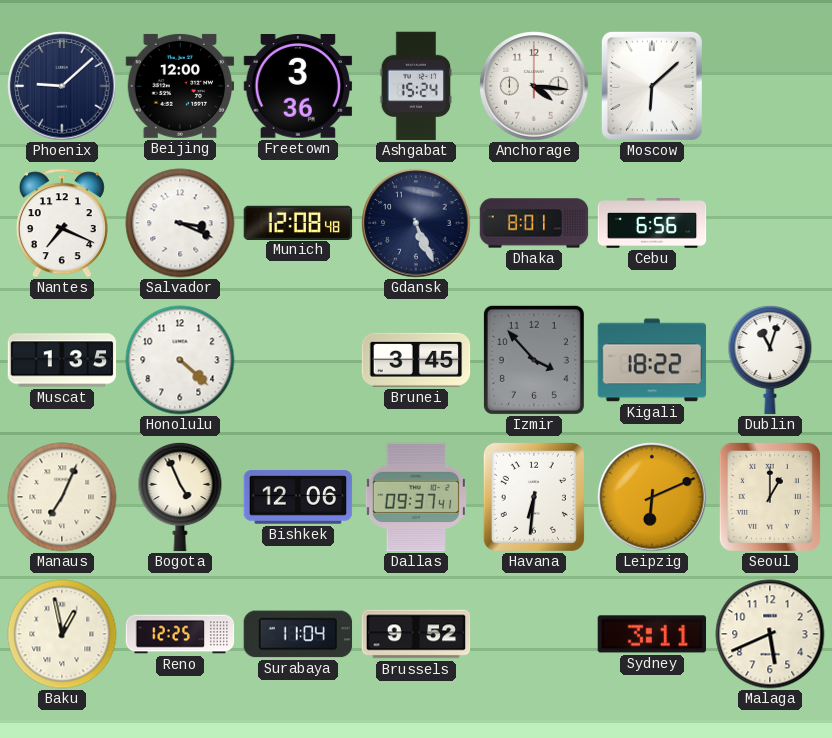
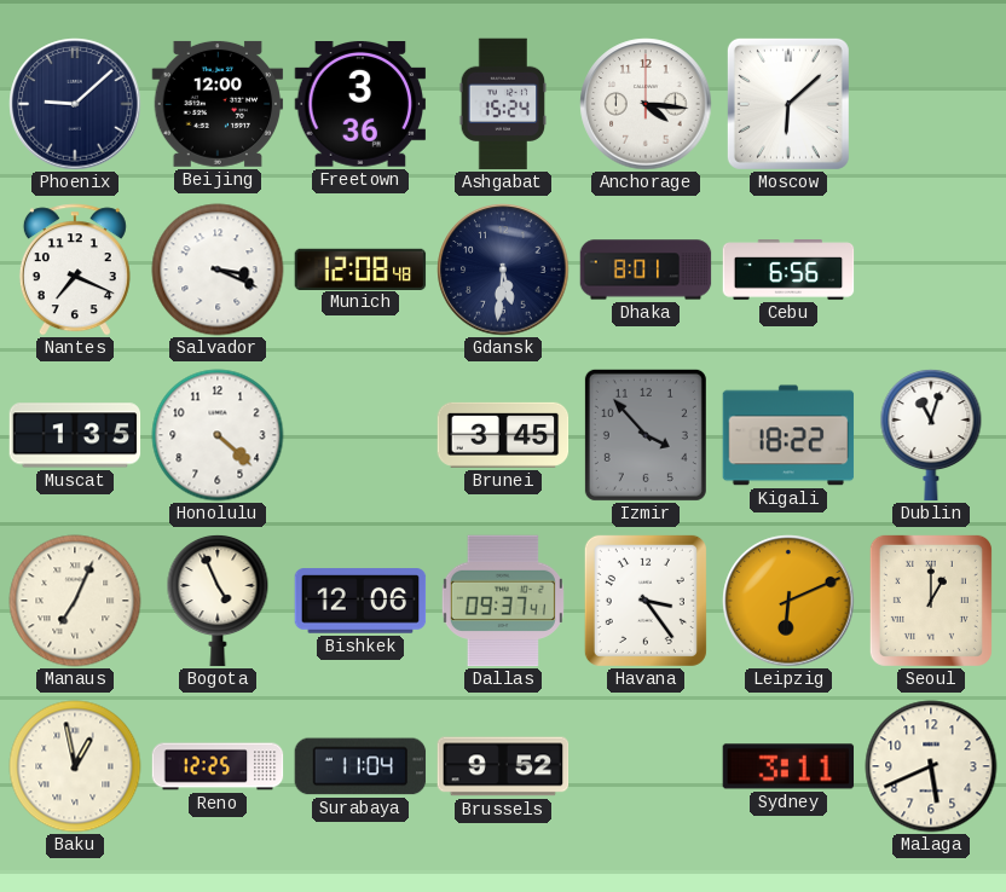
Gdansk: 5:26 -> 5:31 (503, 270)
Havana: 6:31 -> 3:24 (646, 601)
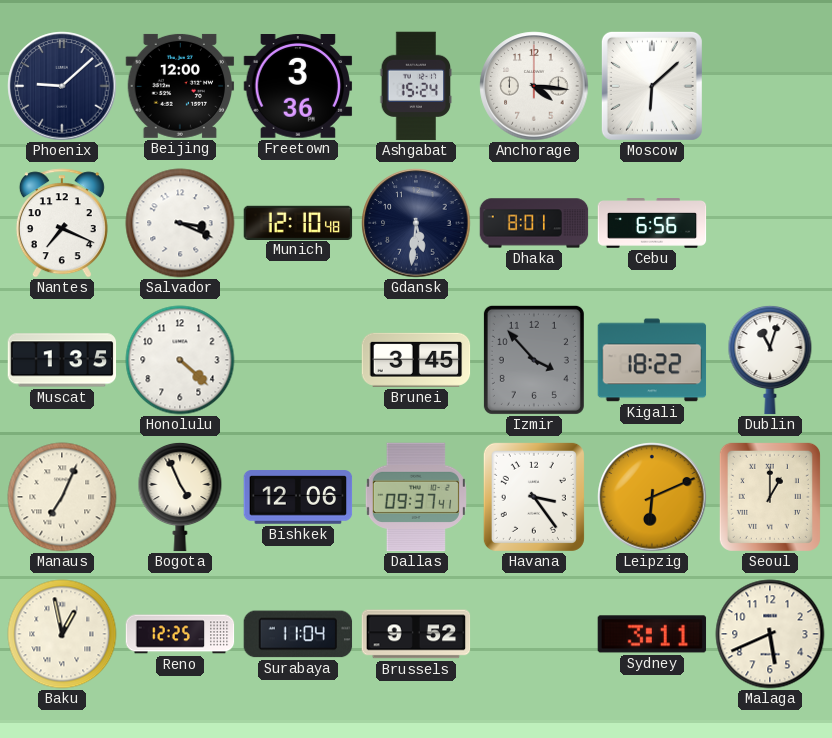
Munich: 12:08 -> 12:10 (298, 222)
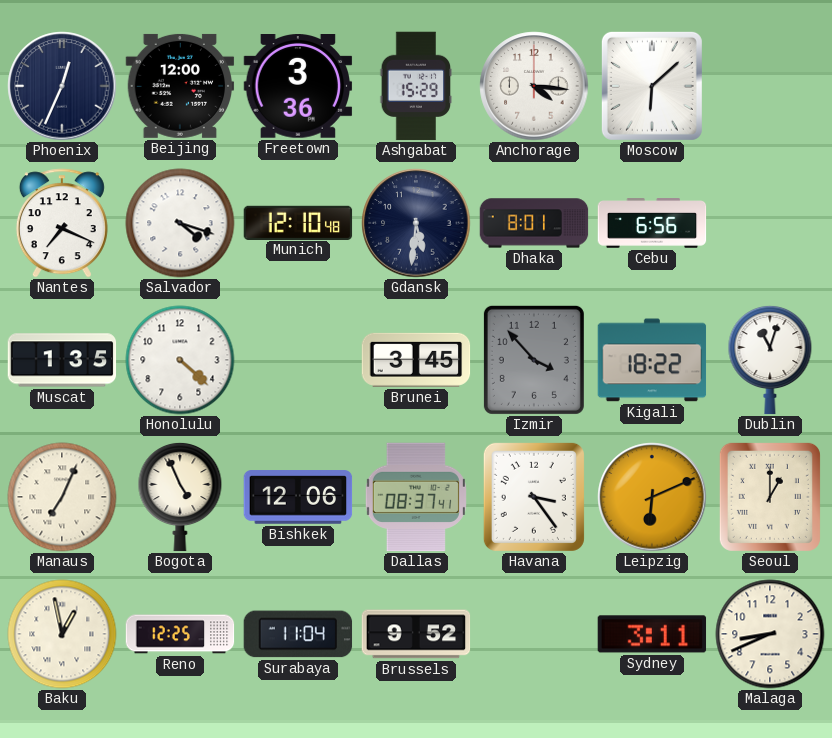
Phoenix: 9:08 -> 12:34 (62, 86)
Ashgabat: 15:24 -> 15:29 (416, 86)
Salvador: 3:19 -> 4:18 (180, 223)
Dallas: 09:37 -> 08:37 (416, 497)
Malaga: 5:41 -> 8:41 (770, 634)
